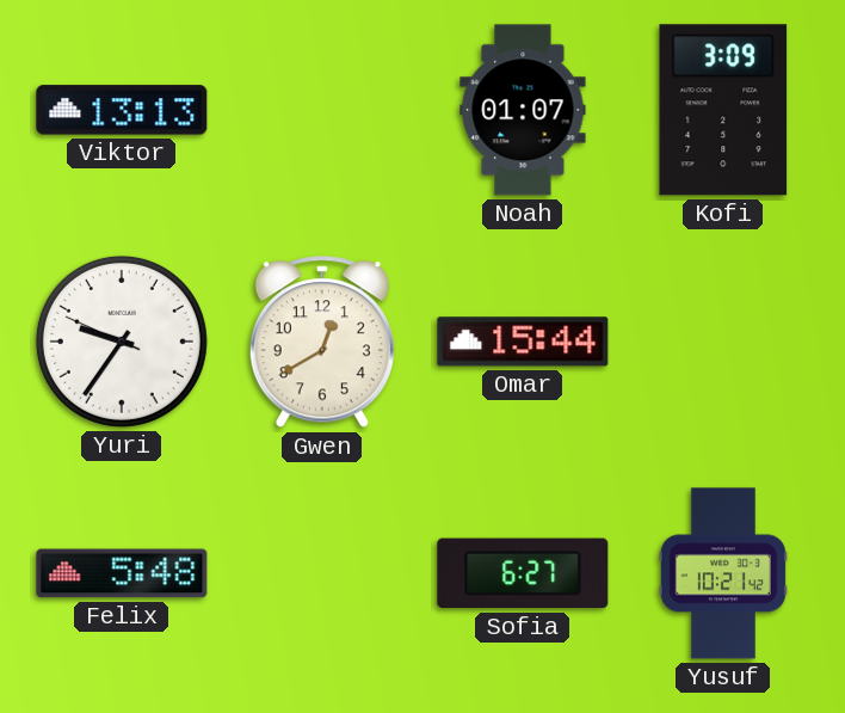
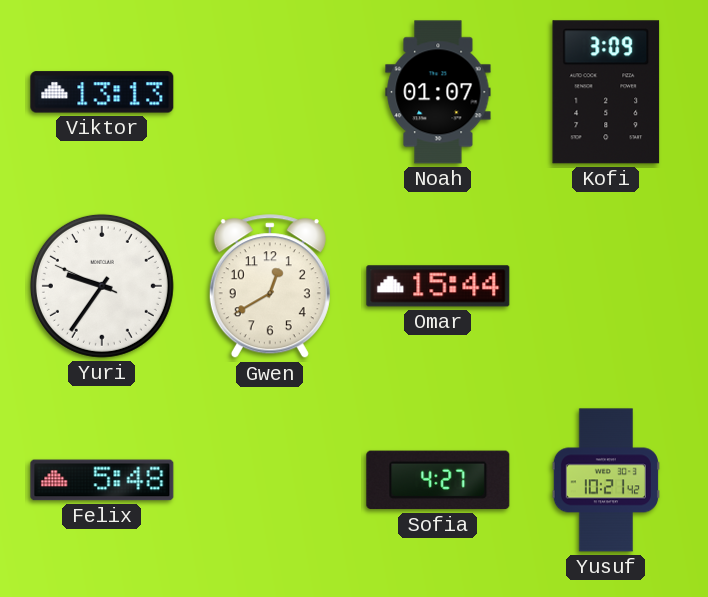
Sofia: 6:27 -> 4:27 (438, 480)
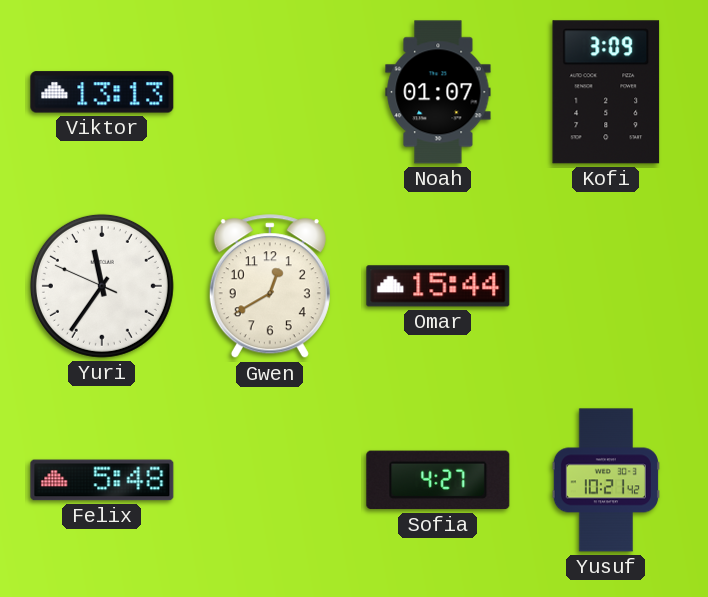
Yuri: 9:35 -> 11:35 (102, 286)
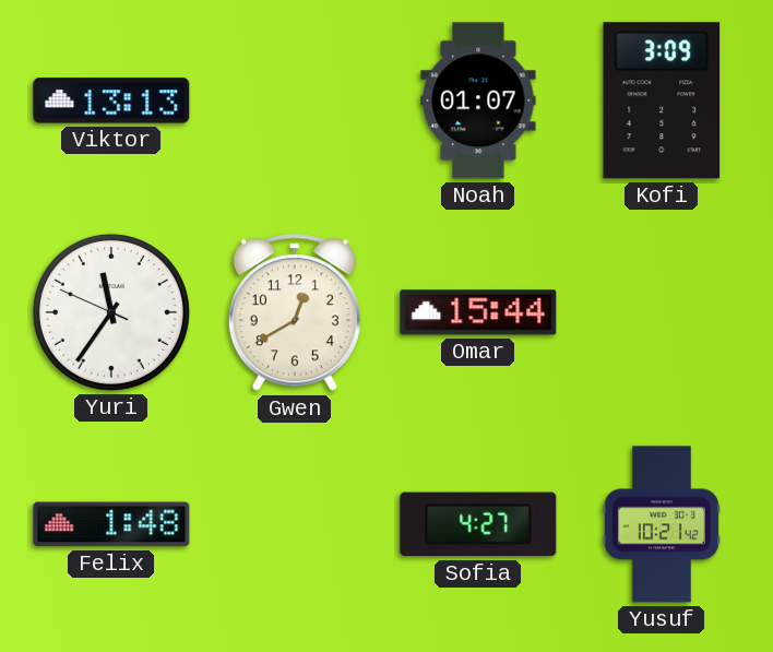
Felix: 5:48 -> 1:48 (111, 524)
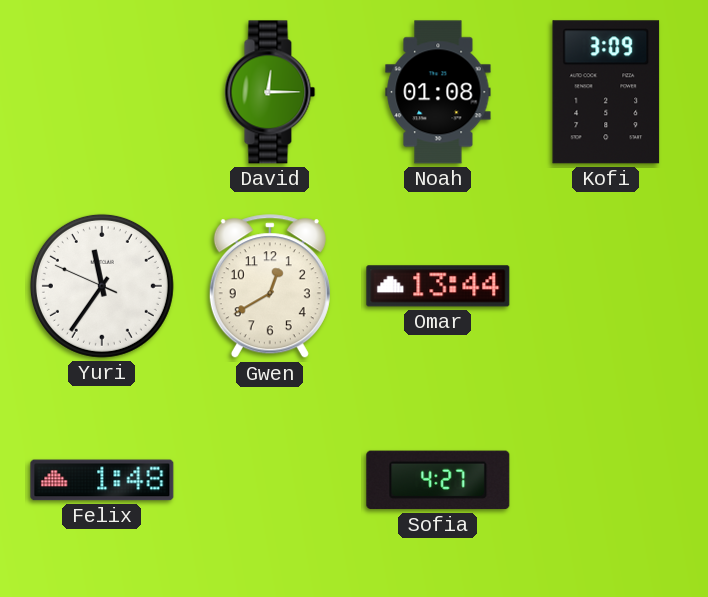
Viktor: 13:13 -> none (111, 100)
David: none -> 12:15 (270, 92)
Noah: 01:07 -> 01:08 (438, 92)
Omar: 15:44 -> 13:44 (438, 286)
Yusuf: 10:21 -> none (662, 524)
